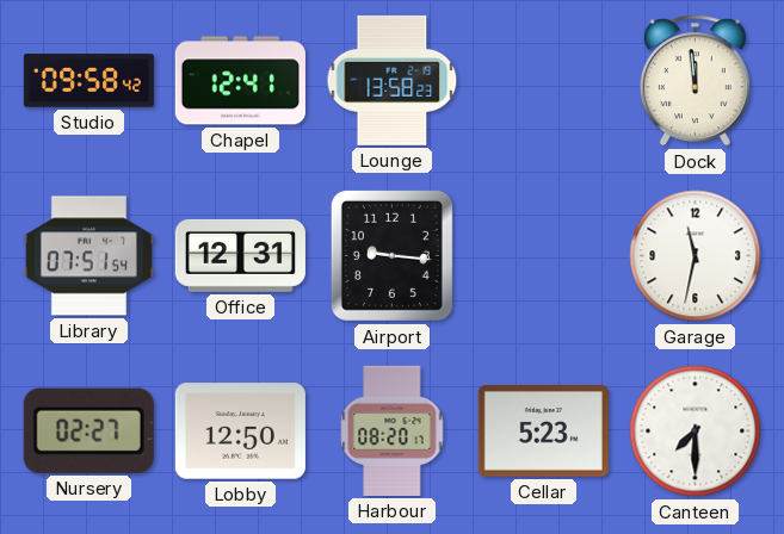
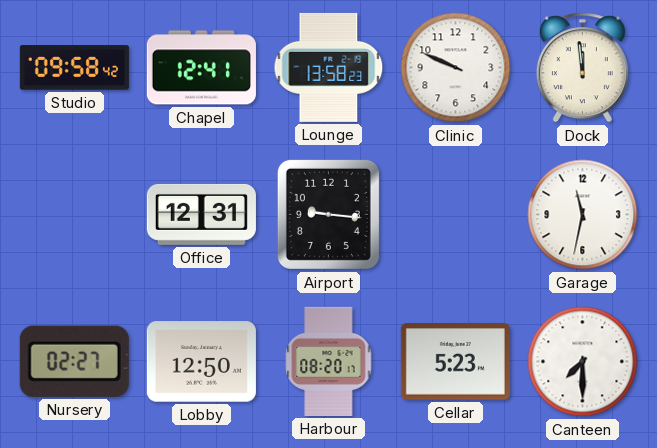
Clinic: none -> 9:49 (456, 68)
Library: 07:51 -> none (88, 256)
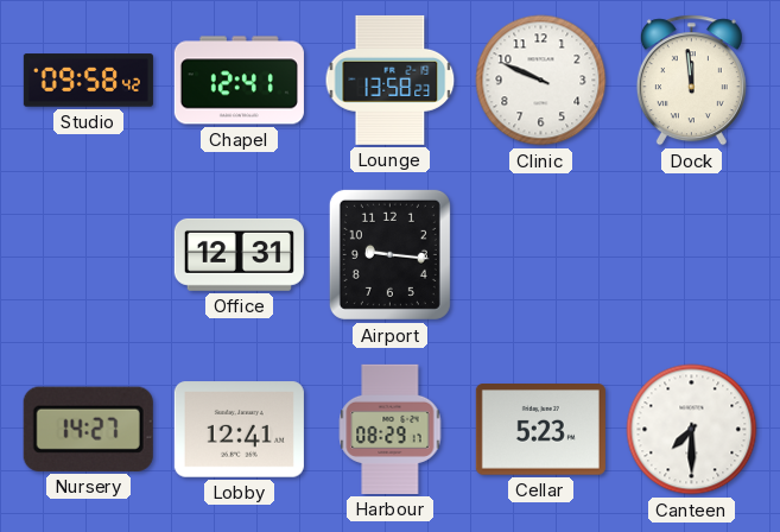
Garage: 11:32 -> none (583, 215)
Nursery: 02:27 -> 14:27 (88, 429)
Lobby: 12:50 -> 12:41 (239, 430)
Harbour: 08:20 -> 08:29 (391, 429)
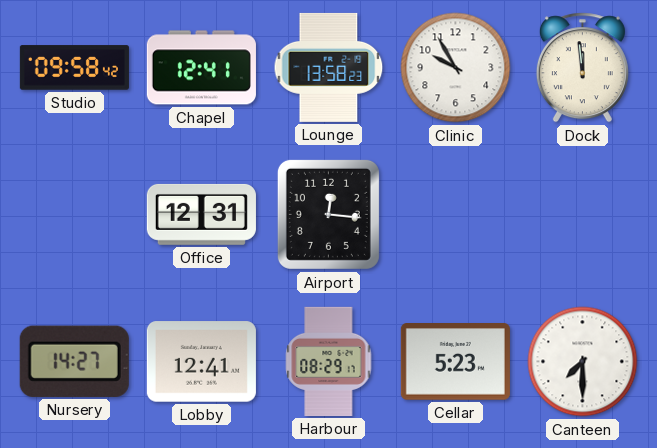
Clinic: 9:49 -> 9:55 (456, 68)
Airport: 9:16 -> 12:16 (328, 214)
